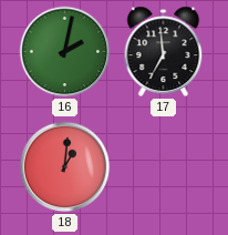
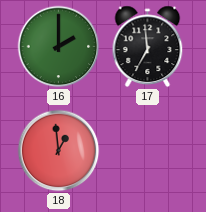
16: 2:02 -> 2:00 (59, 47)
18: 1:01 -> 12:59 (59, 151)
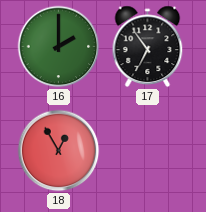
17: 6:59 -> 6:54 (148, 47)
18: 12:59 -> 12:55 (59, 151)
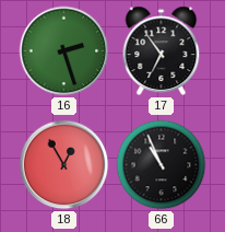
16: 2:00 -> 2:27 (64, 51)
66: none -> 10:56 (162, 165)
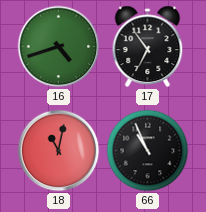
16: 2:27 -> 4:42 (59, 47)
18: 12:55 -> 11:02 (59, 151)
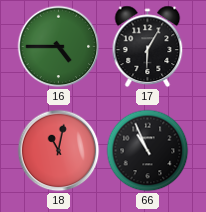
16: 4:42 -> 4:45 (59, 47)
17: 6:54 -> 6:05 (148, 47)
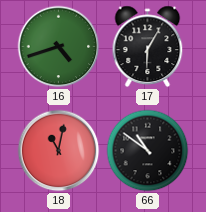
16: 4:45 -> 4:42 (59, 47)
66: 10:56 -> 10:51 (148, 151)
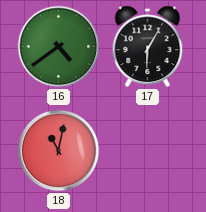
16: 4:42 -> 4:39 (59, 47)
66: 10:51 -> none (148, 151)
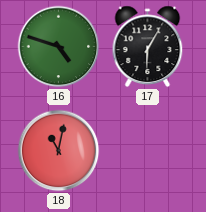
16: 4:39 -> 4:48 (59, 47)
